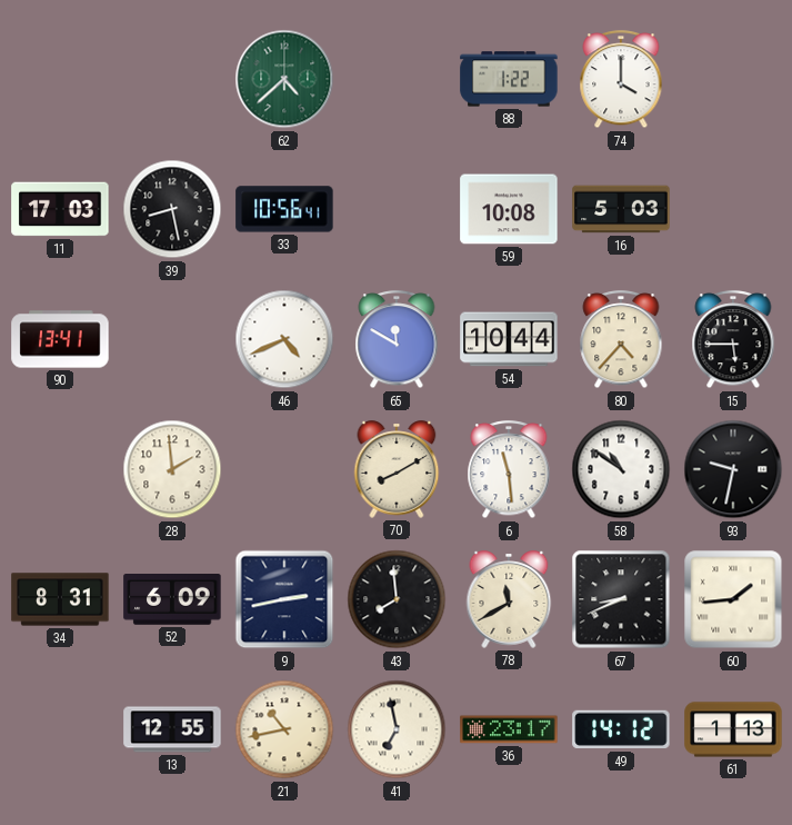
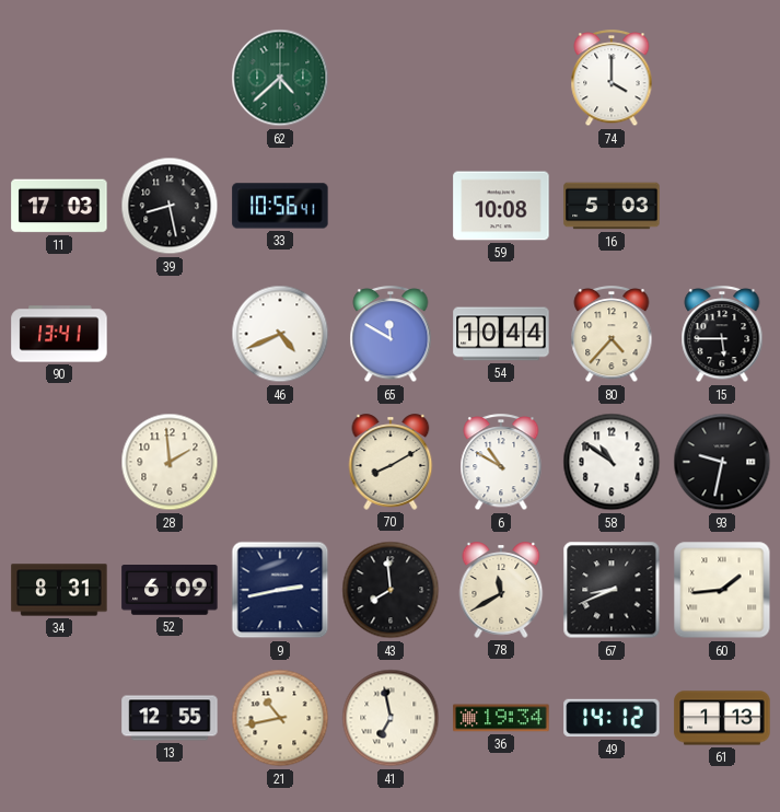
88: 1:22 -> none (509, 79)
6: 11:29 -> 10:50 (501, 463)
36: 23:17 -> 19:34 (501, 718)
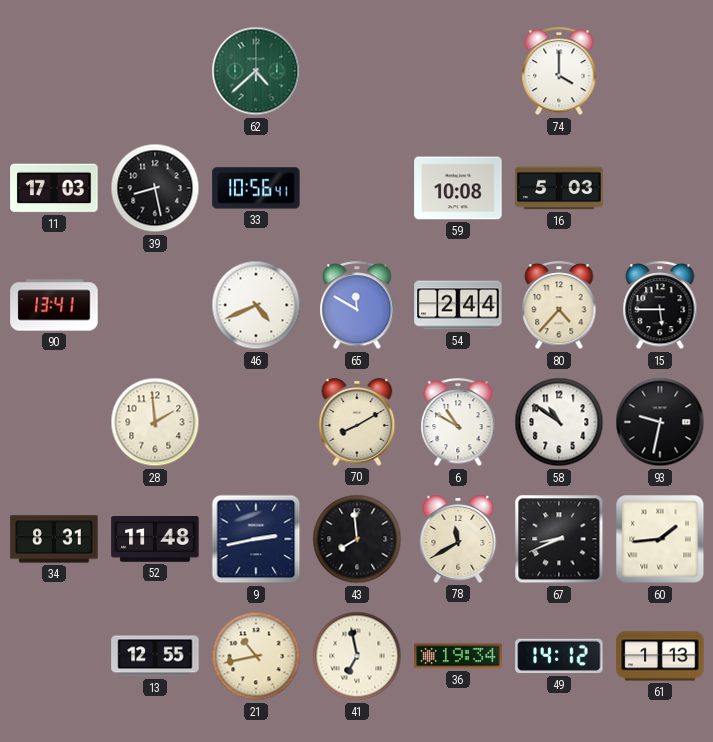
54: 10:44 -> 2:44 (458, 305)
52: 6:09 -> 11:48 (155, 540)
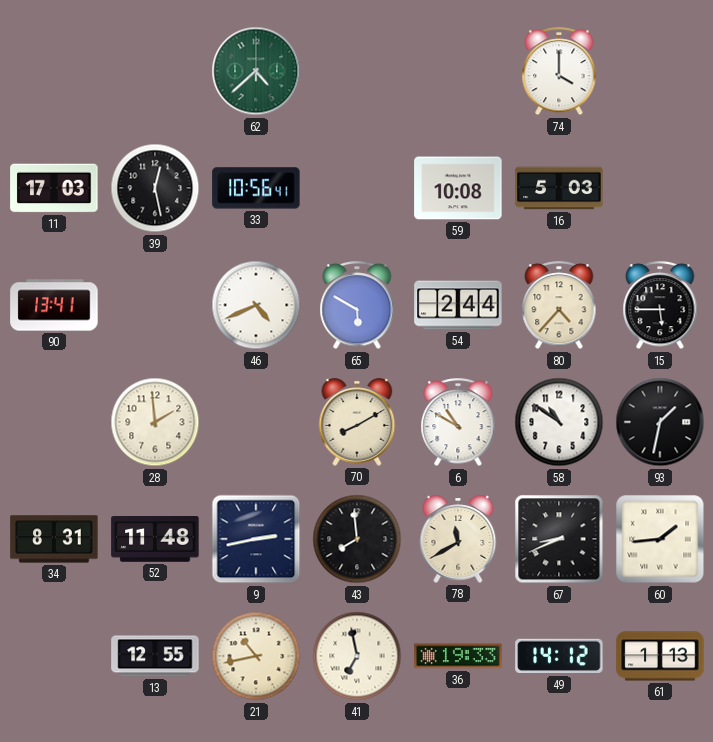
39: 8:28 -> 12:28 (155, 188)
65: 11:50 -> 5:50 (357, 306)
93: 9:32 -> 1:32 (660, 422)
36: 19:34 -> 19:33 (458, 656)
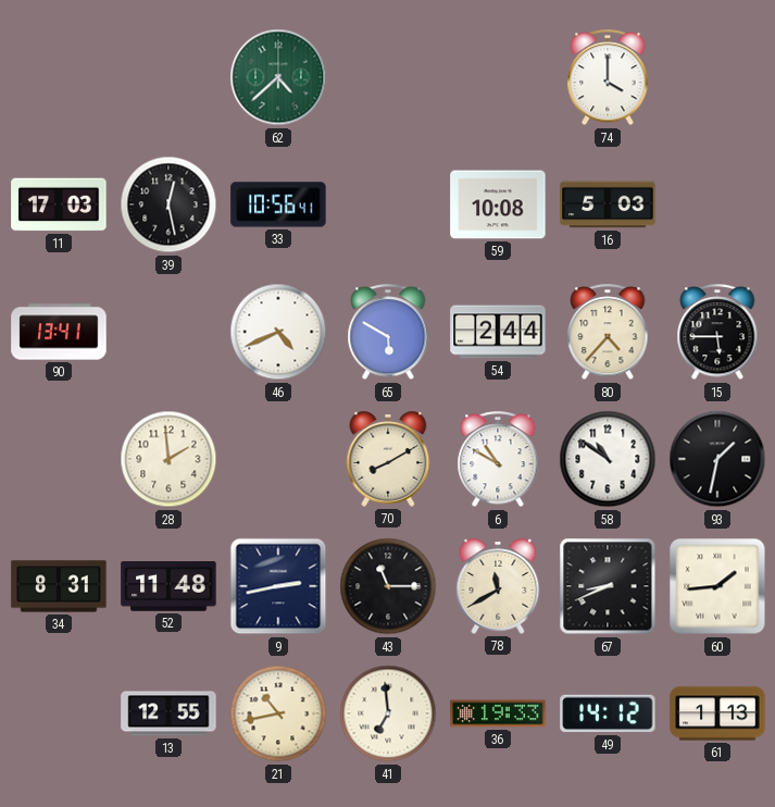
43: 7:59 -> 11:15 (388, 586)
41: 6:58 -> 6:59 (388, 713)
